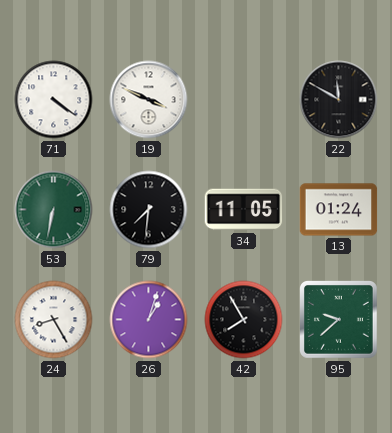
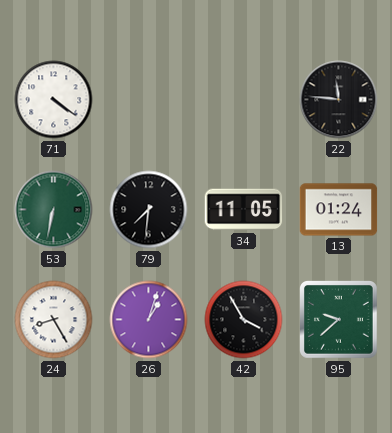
19: 3:49 -> none (149, 100)
22: 11:50 -> 11:46 (339, 100)
42: 7:55 -> 3:55 (244, 320)
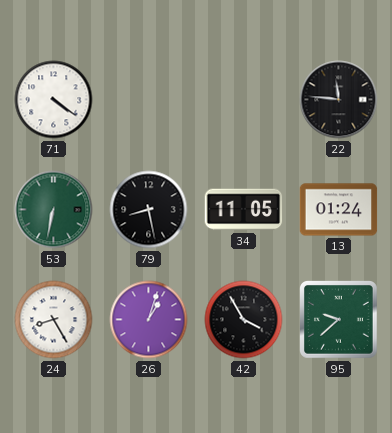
79: 7:31 -> 8:28 (149, 210)
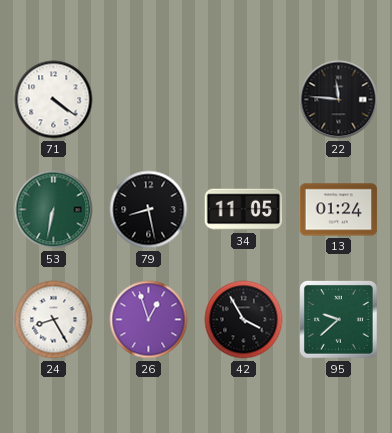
26: 1:03 -> 12:57 (149, 320)
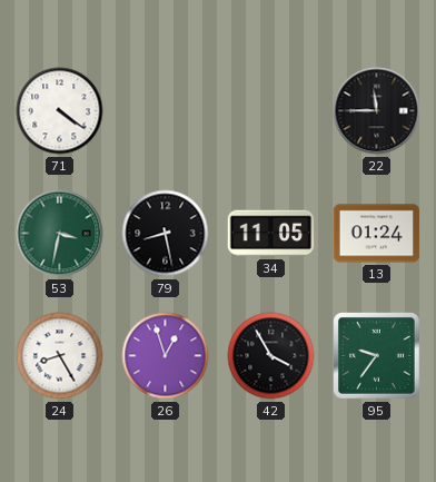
22: 11:46 -> 11:45 (377, 111)
53: 6:32 -> 3:32 (60, 234)
95: 9:38 -> 9:36 (377, 356)
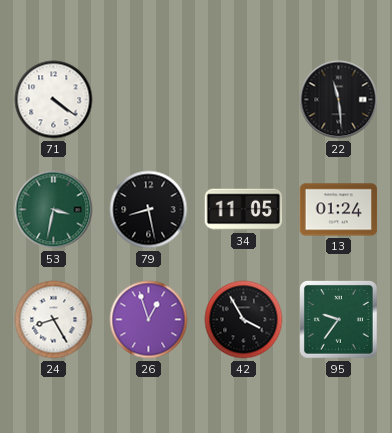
22: 11:45 -> 11:29 (339, 100)
